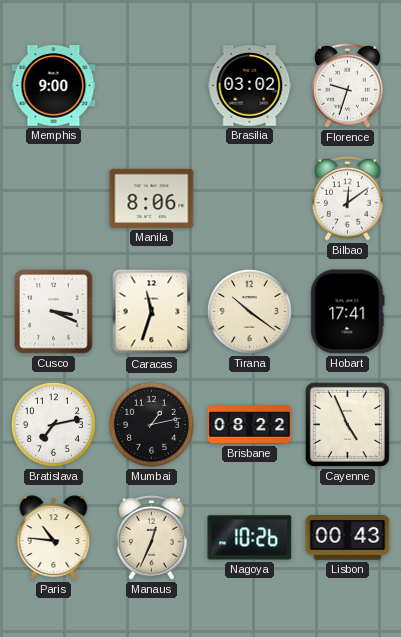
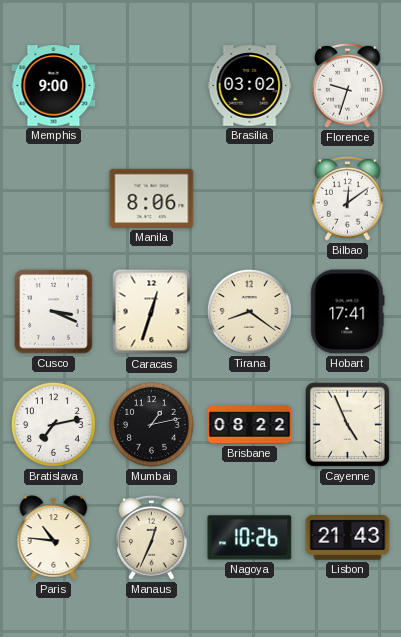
Caracas: 11:33 -> 12:33 (152, 312)
Tirana: 10:21 -> 8:21 (249, 311)
Lisbon: 00:43 -> 21:43 (348, 538)
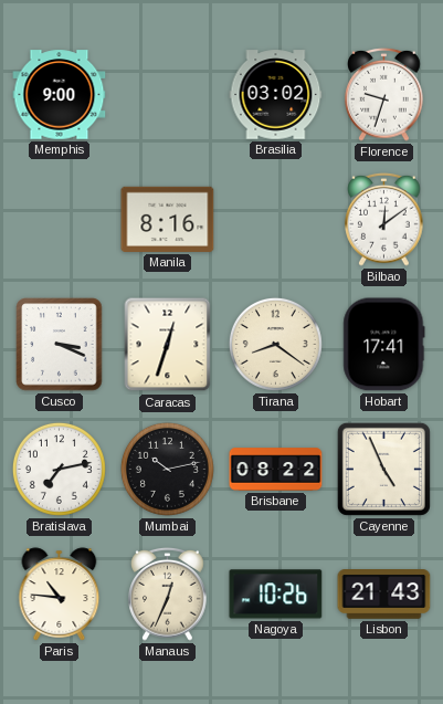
Manila: 8:06 -> 8:16 (168, 219)
Mumbai: 1:13 -> 10:13 (167, 469)
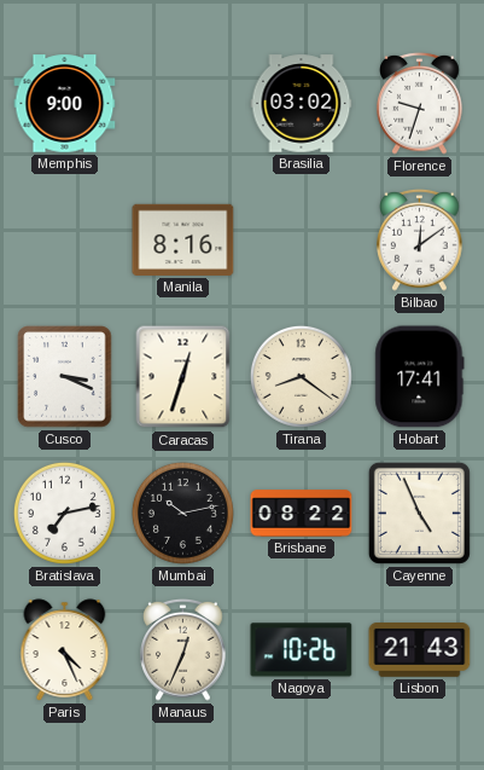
Paris: 10:46 -> 4:26 (65, 650)
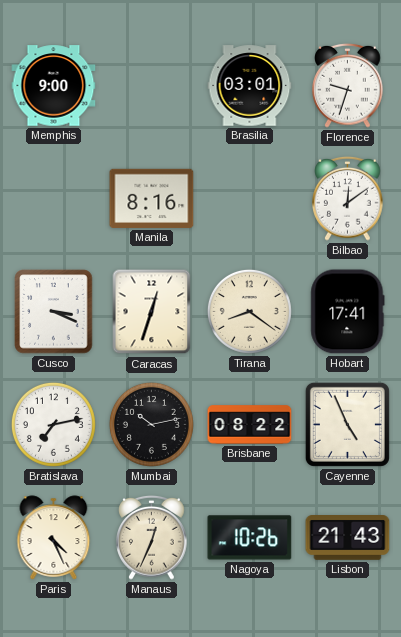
Brasilia: 03:02 -> 03:01 (250, 86)
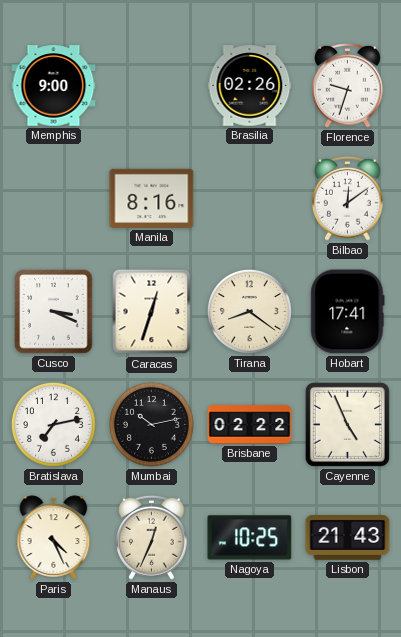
Brasilia: 03:01 -> 02:26 (250, 86)
Brisbane: 08:22 -> 02:22 (250, 425)
Nagoya: 10:26 -> 10:25 (250, 538)
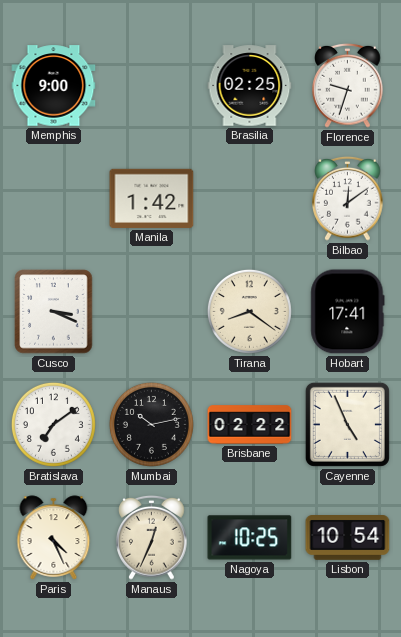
Brasilia: 02:26 -> 02:25 (250, 86)
Manila: 8:16 -> 1:42 (152, 198)
Caracas: 12:33 -> none (152, 312)
Bratislava: 7:13 -> 7:09 (53, 424)
Lisbon: 21:43 -> 10:54 (348, 538)
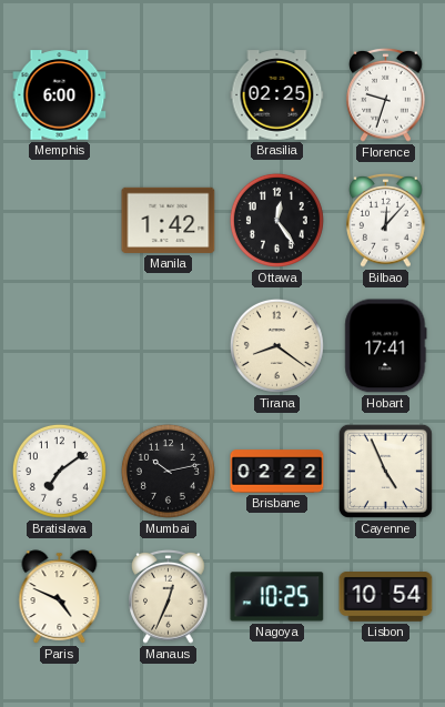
Memphis: 9:00 -> 6:00 (60, 95)
Ottawa: none -> 12:24 (276, 220)
Bilbao: 12:09 -> 12:07 (386, 220)
Cusco: 3:19 -> none (54, 312)
Paris: 4:26 -> 4:49 (60, 597)
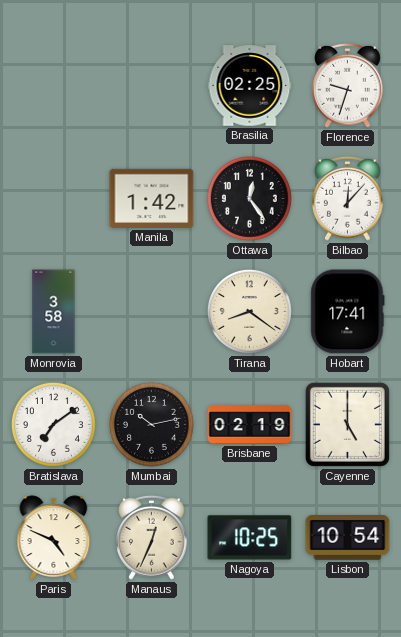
Memphis: 6:00 -> none (60, 95)
Monrovia: none -> 3:58 (54, 312)
Brisbane: 02:22 -> 02:19 (250, 425)
Cayenne: 4:56 -> 5:00 (347, 424)
